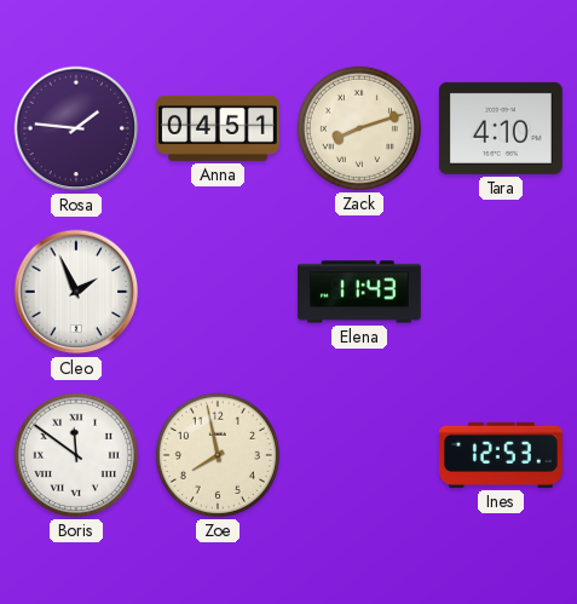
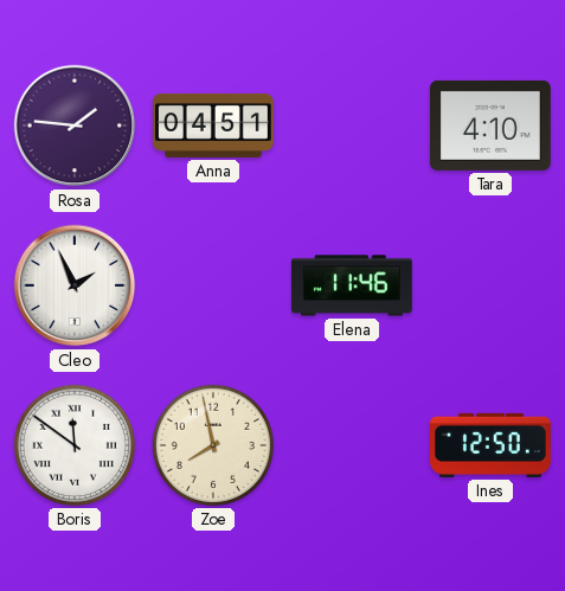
Zack: 8:12 -> none (359, 128)
Elena: 11:43 -> 11:46 (353, 285)
Ines: 12:53 -> 12:50 (492, 445)
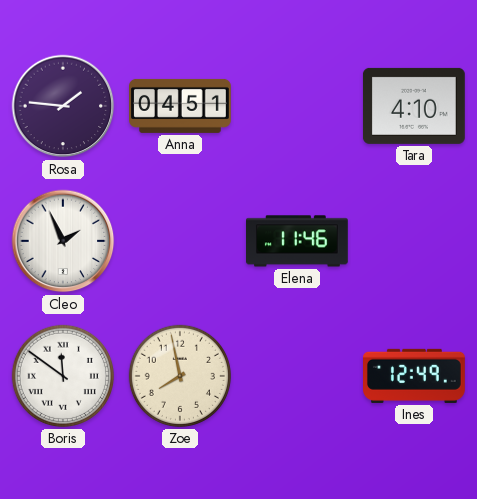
Ines: 12:50 -> 12:49 (415, 376)
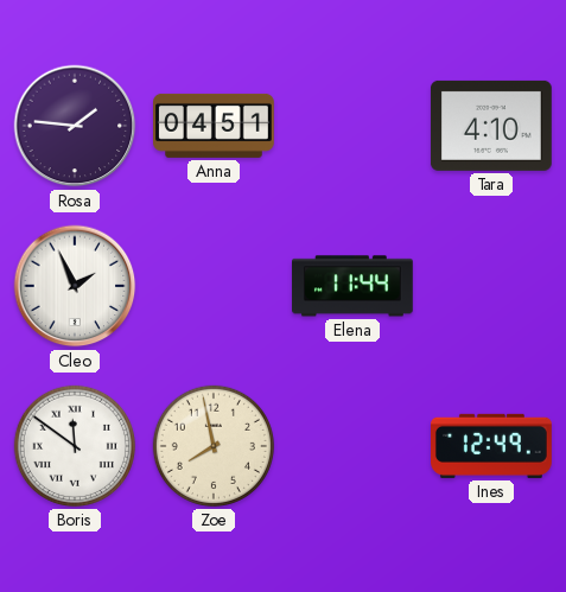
Elena: 11:46 -> 11:44 (354, 286)
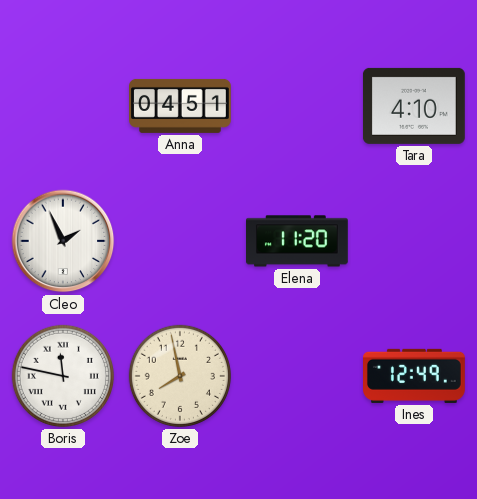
Rosa: 1:46 -> none (75, 126)
Elena: 11:44 -> 11:20 (298, 241)
Boris: 11:51 -> 11:47 (63, 376)
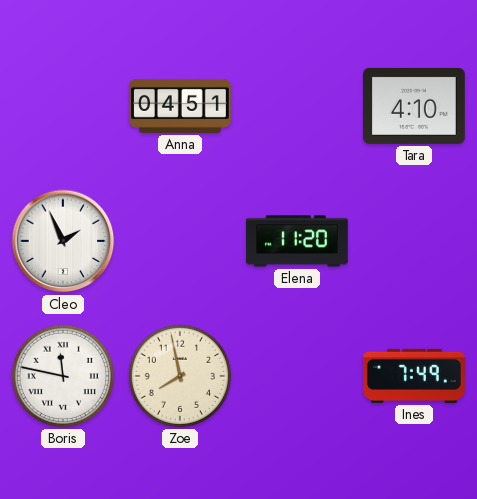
Ines: 12:49 -> 7:49 (415, 376)
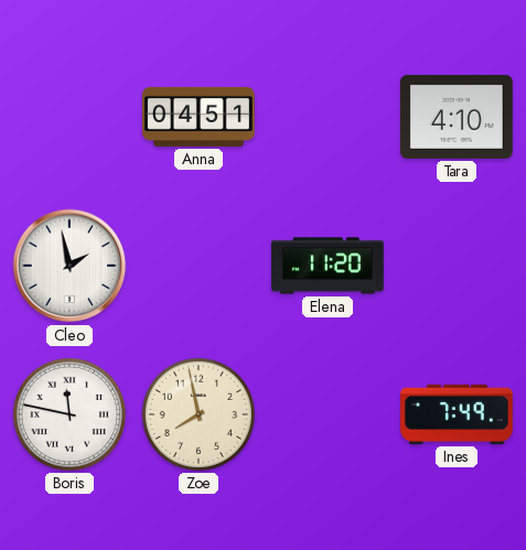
Cleo: 1:56 -> 1:58 (69, 266)
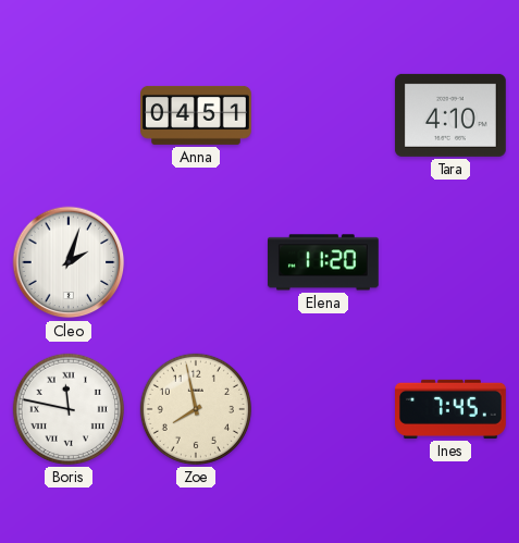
Cleo: 1:58 -> 2:03 (69, 262)
Ines: 7:49 -> 7:45 (452, 409)
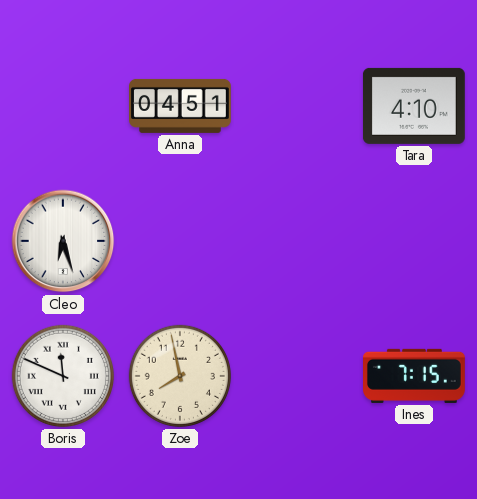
Cleo: 2:03 -> 6:27 (63, 241)
Elena: 11:20 -> none (324, 262)
Boris: 11:47 -> 11:49 (63, 376)
Ines: 7:45 -> 7:15 (415, 376)
